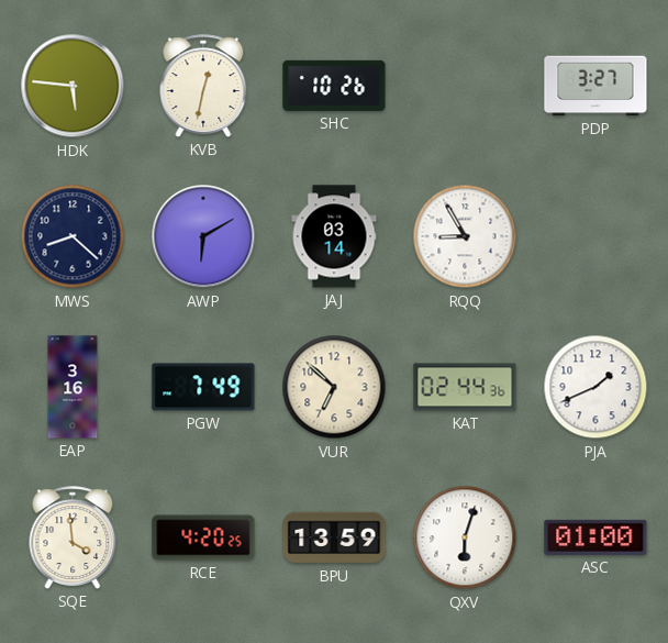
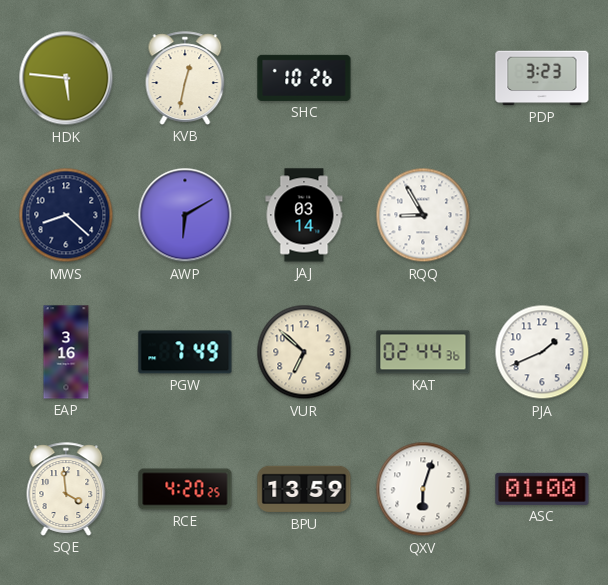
PDP: 3:27 -> 3:23 (542, 78)
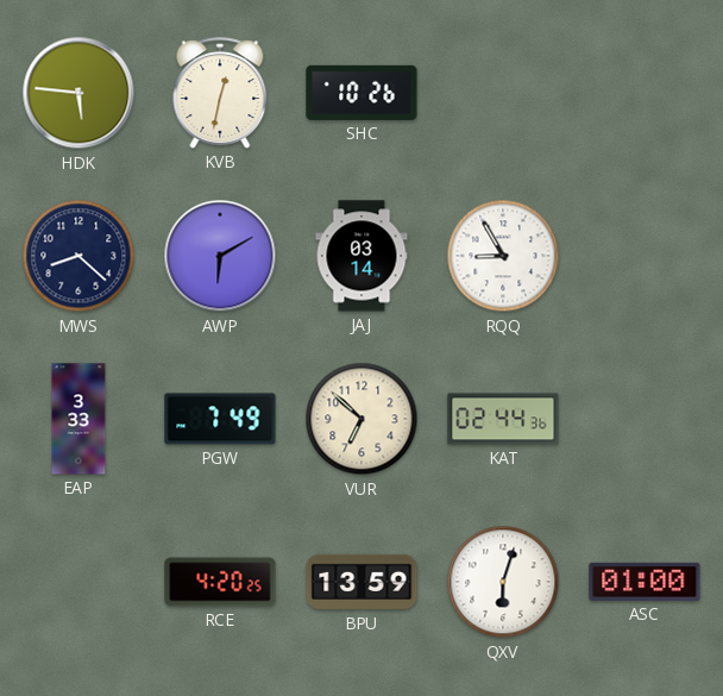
PDP: 3:23 -> none (542, 78)
EAP: 3:16 -> 3:33 (78, 419)
PJA: 1:41 -> none (542, 352)
SQE: 3:59 -> none (66, 489)
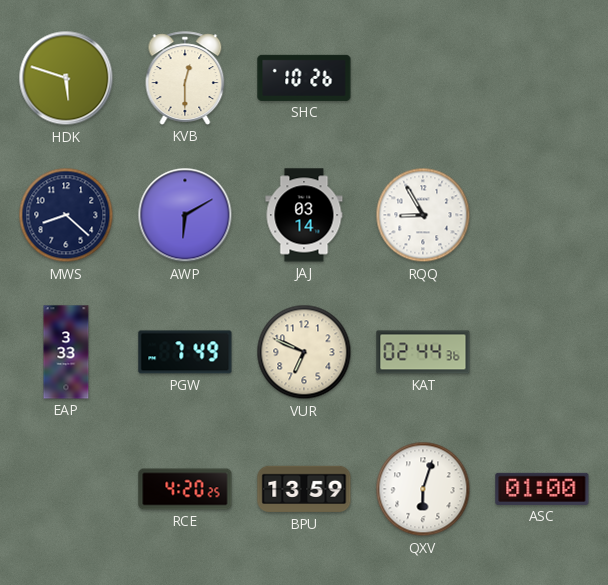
HDK: 5:46 -> 5:48 (66, 78)
KVB: 12:32 -> 12:30 (185, 78)
VUR: 6:52 -> 6:49 (304, 352)
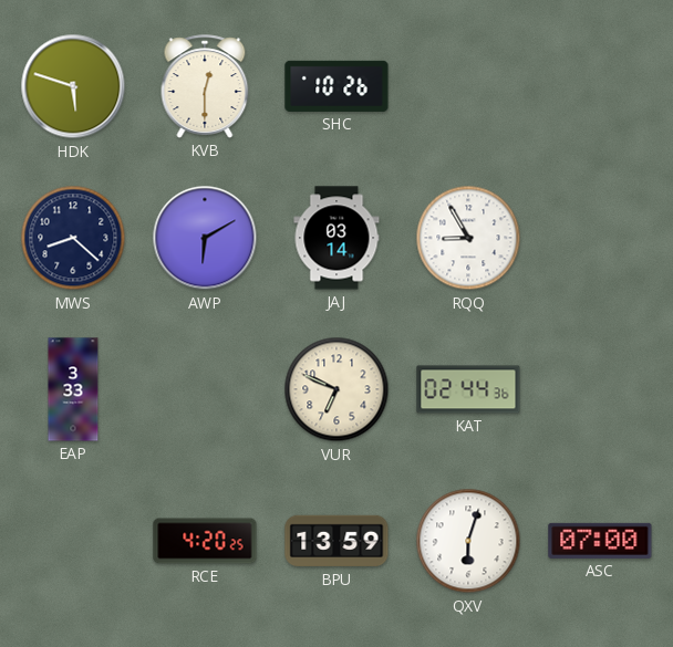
PGW: 7:49 -> none (185, 352)
ASC: 01:00 -> 07:00 (600, 541)
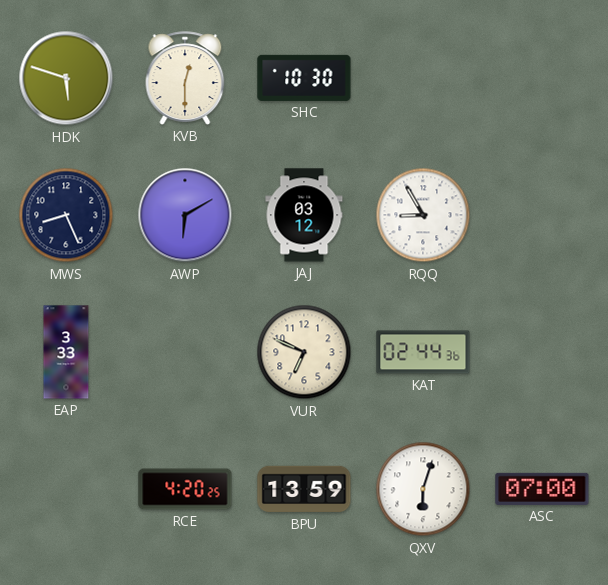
SHC: 10:26 -> 10:30 (304, 78)
MWS: 8:22 -> 8:26 (66, 215)
JAJ: 03:14 -> 03:12 (304, 215)
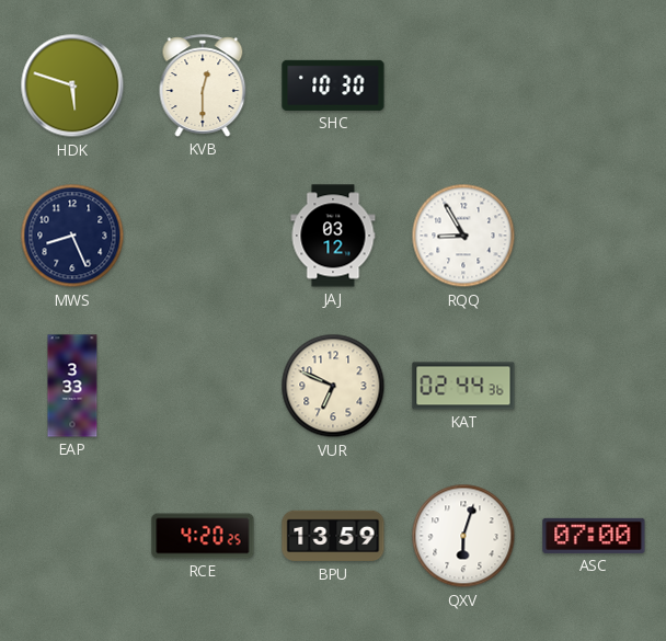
AWP: 6:10 -> none (185, 215)
